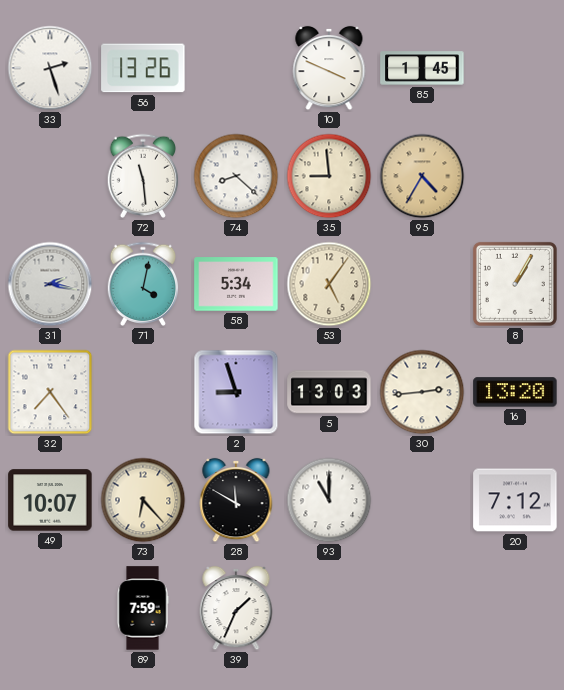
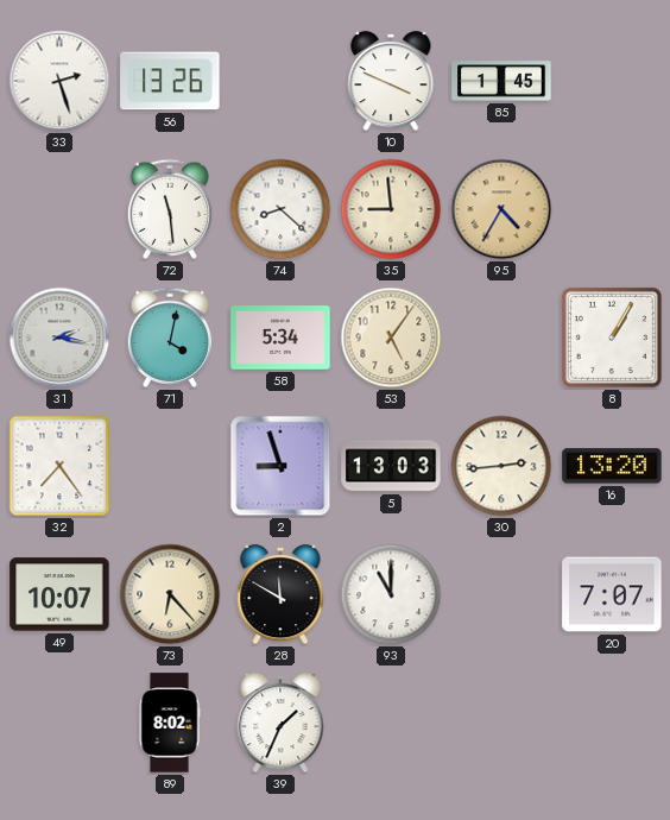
20: 7:12 -> 7:07 (612, 594)
89: 7:59 -> 8:02 (170, 723)
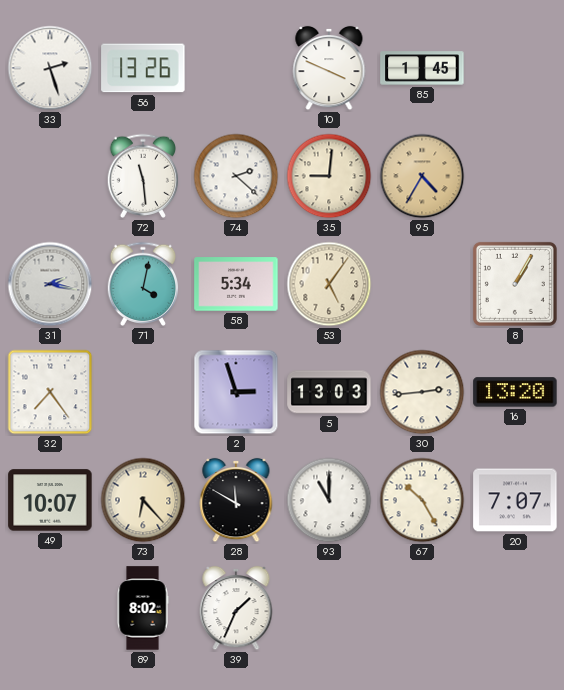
74: 8:22 -> 2:22 (236, 176)
35: 8:59 -> 9:01 (329, 176)
2: 8:57 -> 2:57 (236, 392)
67: none -> 10:25 (422, 500)
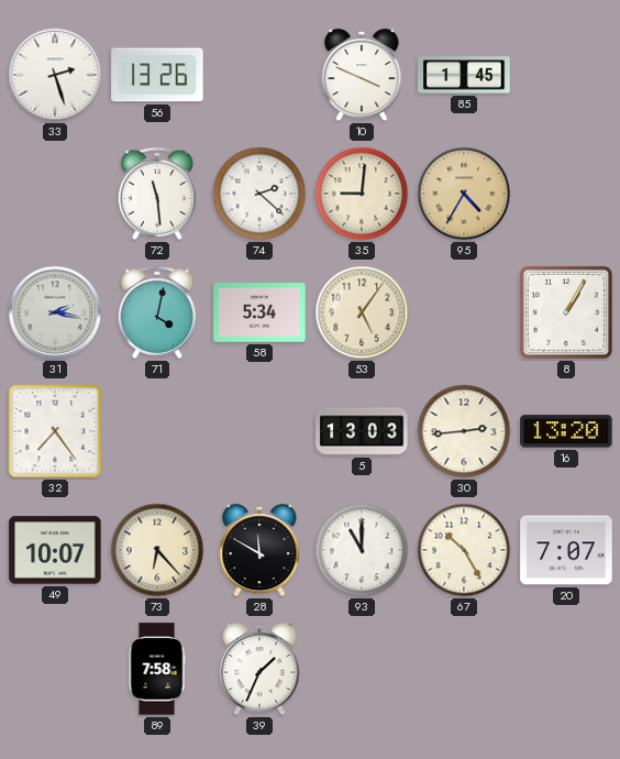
2: 2:57 -> none (236, 392)
89: 8:02 -> 7:58 (157, 669)
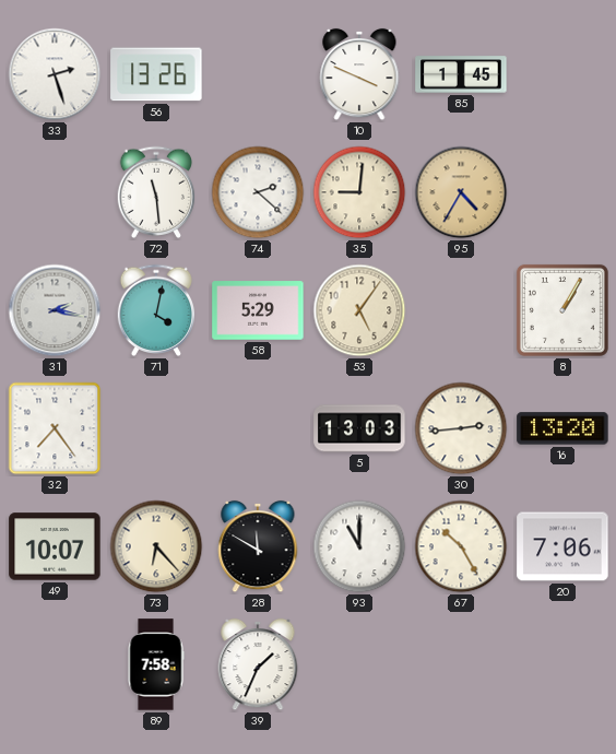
58: 5:34 -> 5:29 (258, 310)
20: 7:07 -> 7:06 (562, 546)
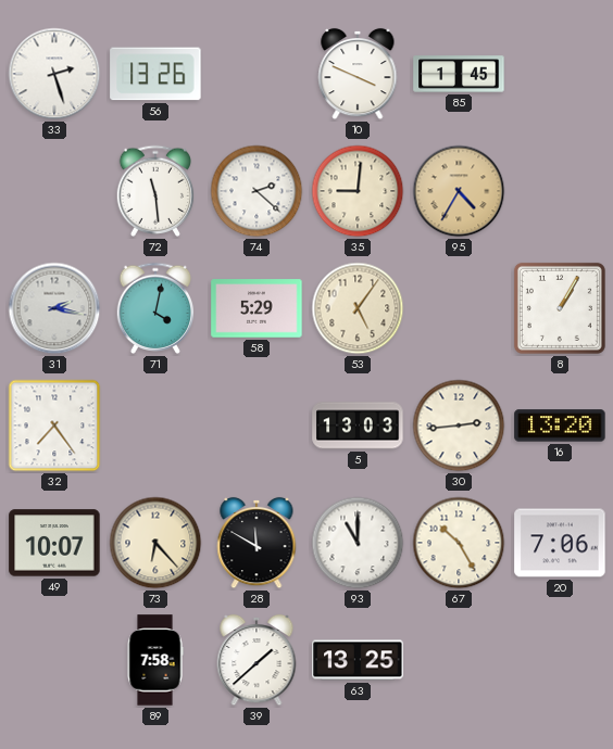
39: 1:34 -> 1:38 (257, 660)
63: none -> 13:25 (358, 660)
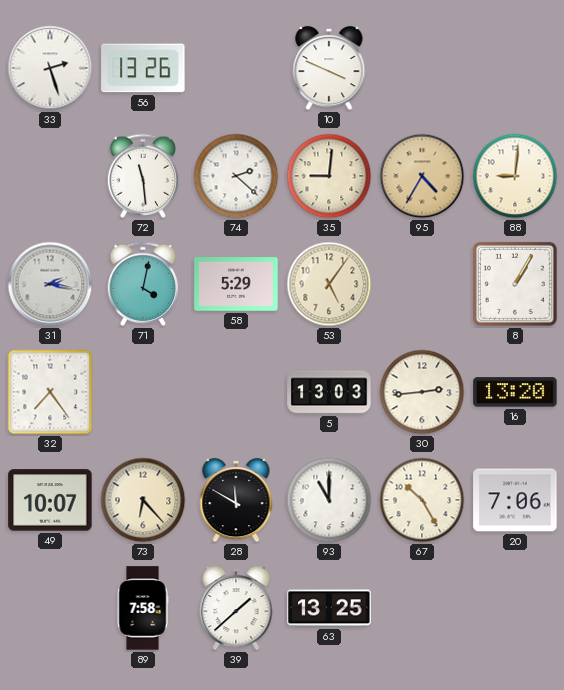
85: 1:45 -> none (459, 74)
88: none -> 9:01 (515, 176)
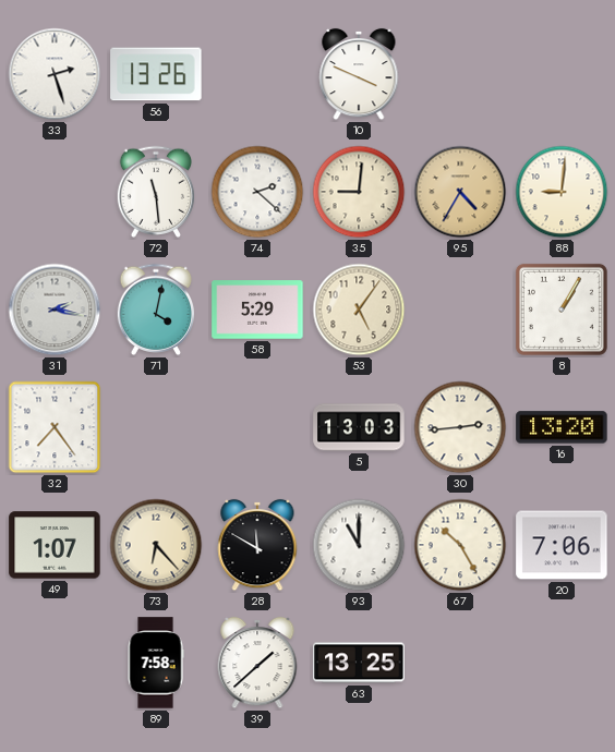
49: 10:07 -> 1:07 (55, 545)
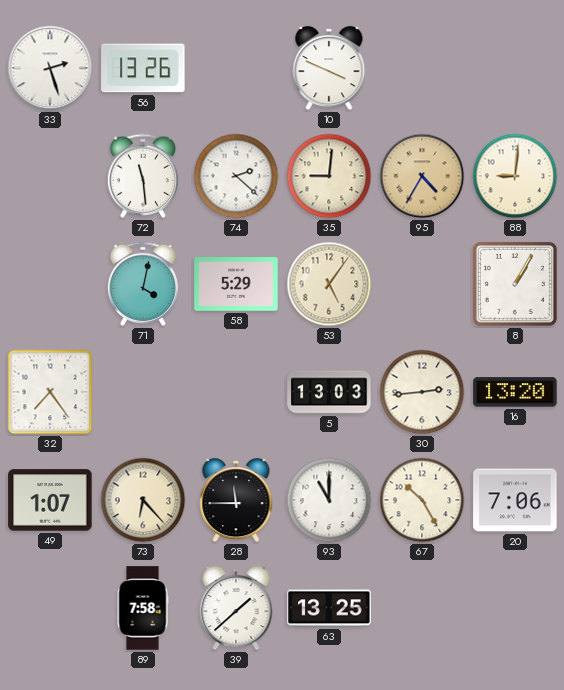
31: 2:17 -> none (55, 310)
28: 11:50 -> 11:45 (236, 500)
